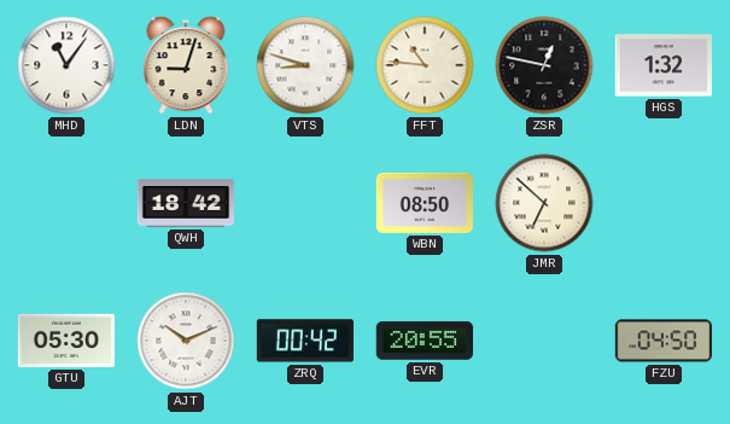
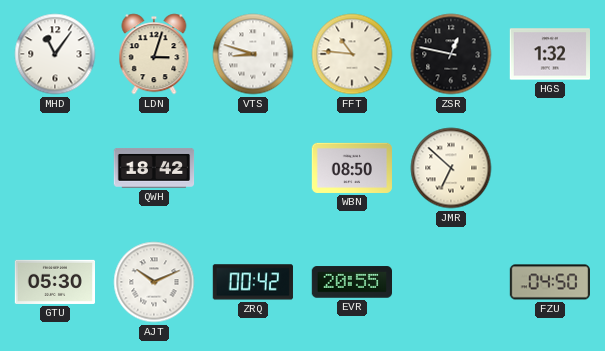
LDN: 9:03 -> 3:03 (154, 54)
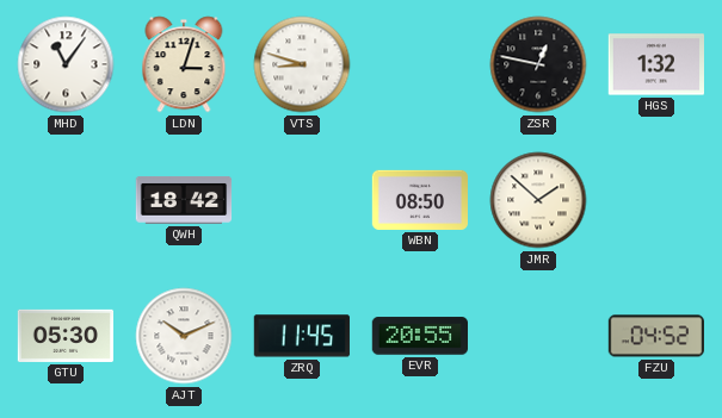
FFT: 10:46 -> none (352, 54)
JMR: 6:52 -> 1:52 (538, 200)
ZRQ: 00:42 -> 11:45 (302, 336)
FZU: 04:50 -> 04:52 (655, 336)
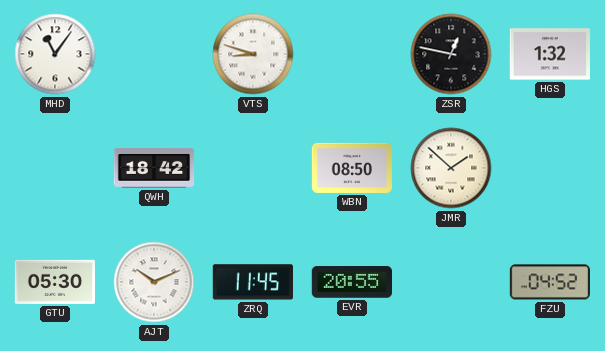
LDN: 3:03 -> none (184, 64)
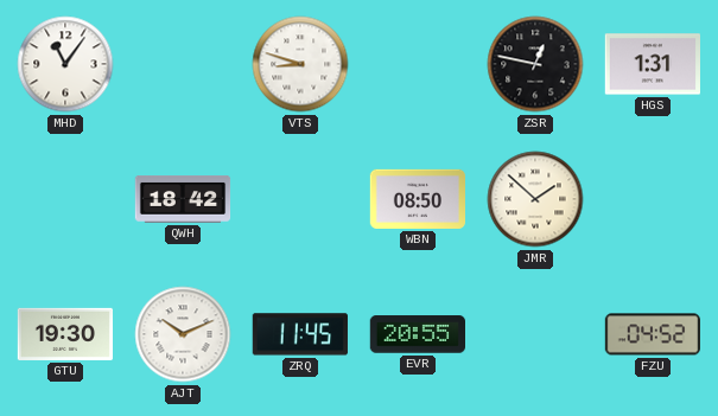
HGS: 1:32 -> 1:31 (652, 64)
GTU: 05:30 -> 19:30 (64, 334)
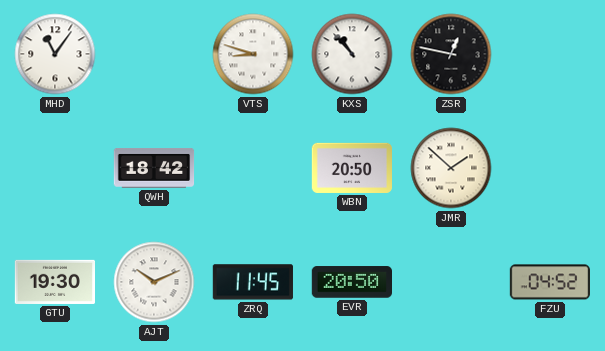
KXS: none -> 10:53 (352, 54)
HGS: 1:31 -> none (652, 64)
WBN: 08:50 -> 20:50 (351, 168)
EVR: 20:55 -> 20:50 (351, 282)
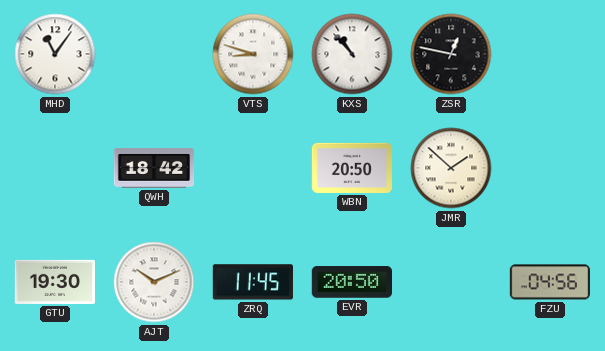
FZU: 04:52 -> 04:56 (549, 282)
